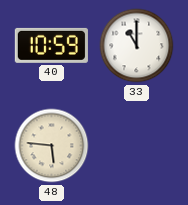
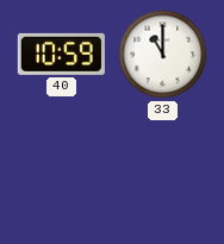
48: 5:46 -> none (52, 146)
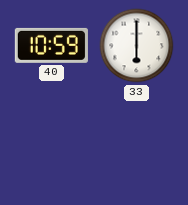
33: 11:00 -> 6:00 (137, 46)
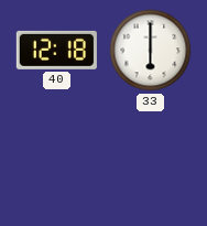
40: 10:59 -> 12:18 (56, 50)
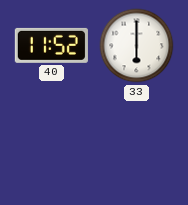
40: 12:18 -> 11:52 (51, 45)
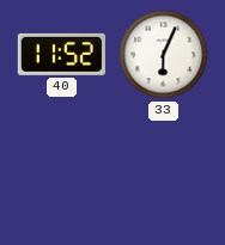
33: 6:00 -> 6:04 (164, 55)
